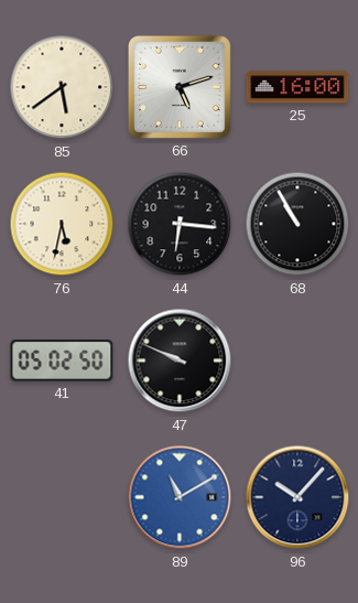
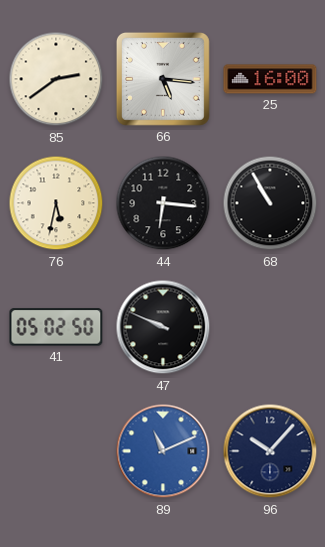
85: 5:39 -> 2:39 (56, 79)
66: 5:12 -> 5:16 (163, 79)
89: 11:10 -> 11:11 (163, 451)
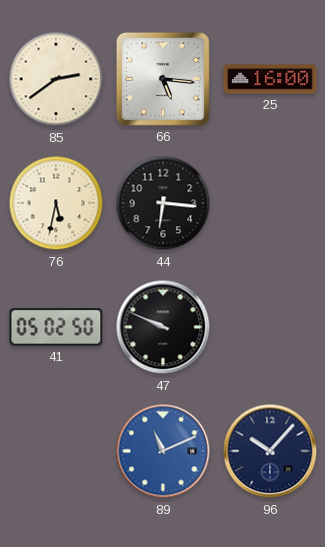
68: 10:55 -> none (270, 203)
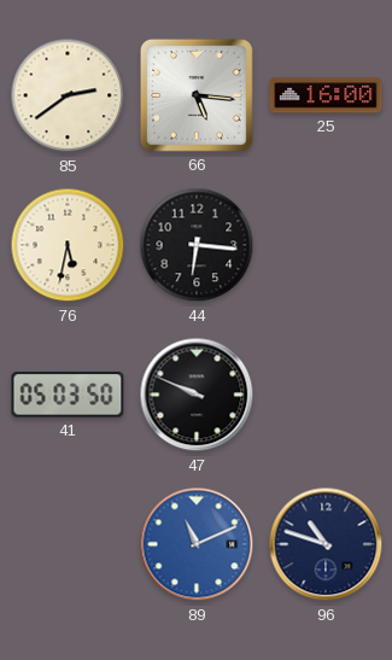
41: 05:02 -> 05:03 (68, 395)
96: 10:07 -> 10:48 (326, 544)
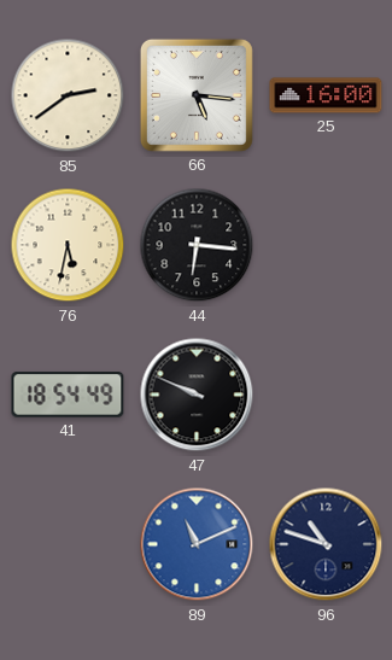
41: 05:03 -> 18:54 (68, 395)
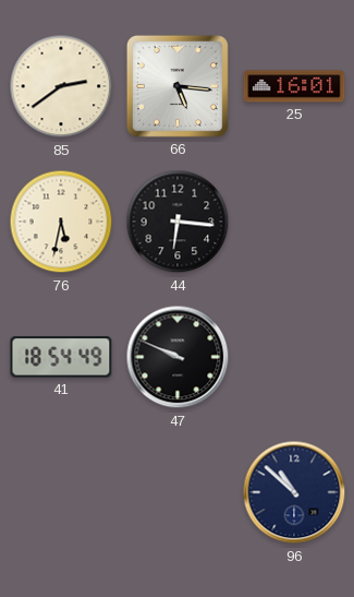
25: 16:00 -> 16:01 (294, 86)
89: 11:11 -> none (197, 544)
96: 10:48 -> 10:52 (294, 492)
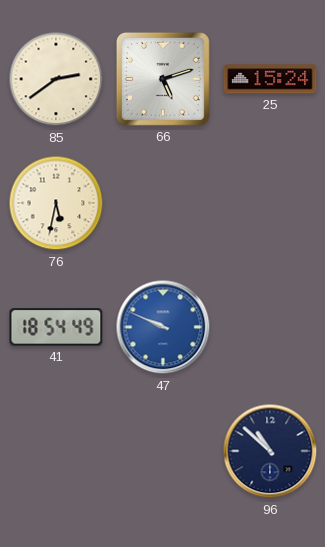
66: 5:16 -> 5:12 (163, 79)
25: 16:01 -> 15:24 (270, 79)
44: 6:16 -> none (178, 222)
47 dial: black -> blue (163, 327)
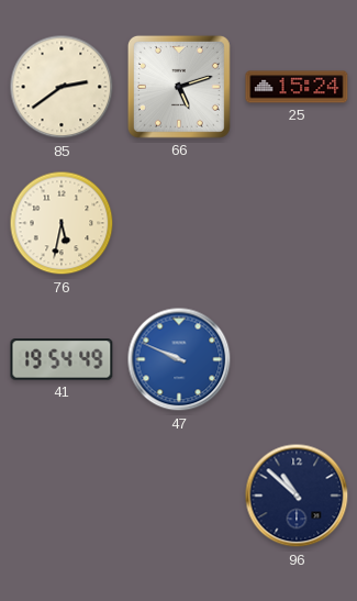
41: 18:54 -> 19:54 (62, 359)
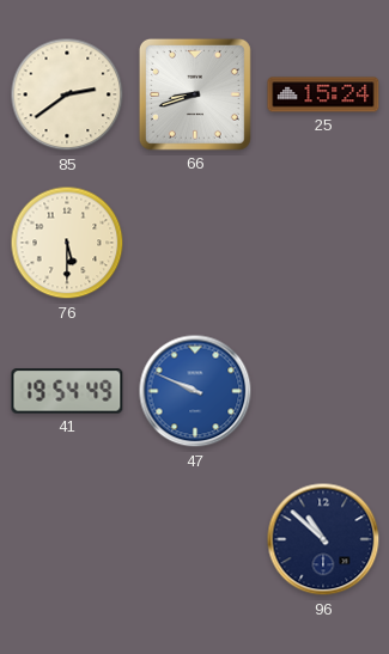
66: 5:12 -> 8:42 (195, 94)
76: 5:32 -> 5:30 (67, 243)
